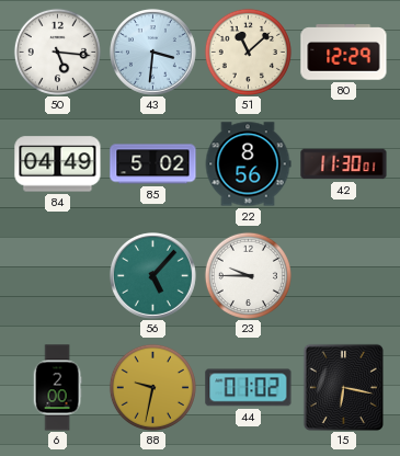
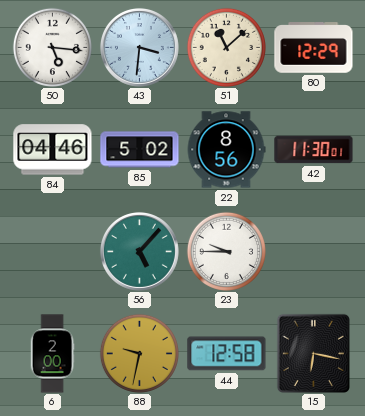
84: 04:49 -> 04:46 (53, 150)
44: 01:02 -> 12:58 (227, 354)
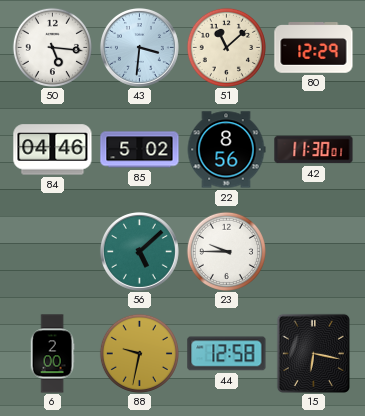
56: 5:07 -> 5:08 (139, 251)
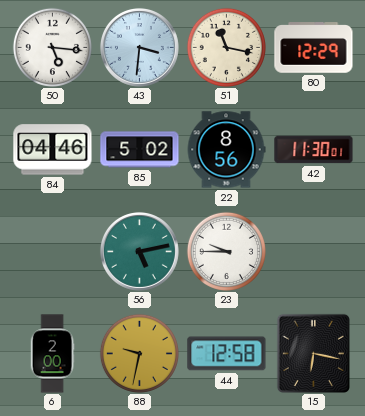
51: 11:08 -> 11:17 (226, 47)
56: 5:08 -> 5:13 (139, 251)
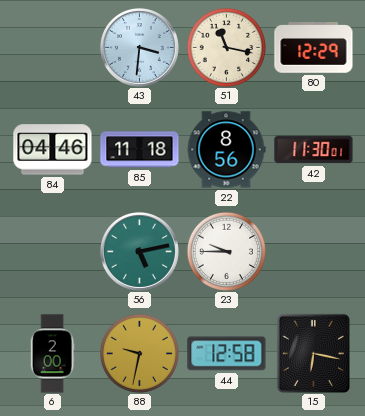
50: 5:16 -> none (52, 47)
85: 5:02 -> 11:18 (140, 150)
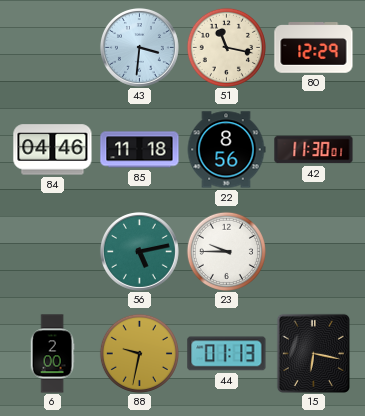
44: 12:58 -> 01:13 (227, 354)
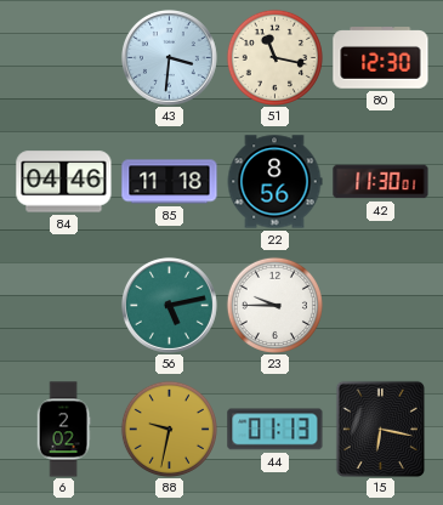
80: 12:29 -> 12:30 (381, 58)
6: 2:00 -> 2:02 (63, 430)
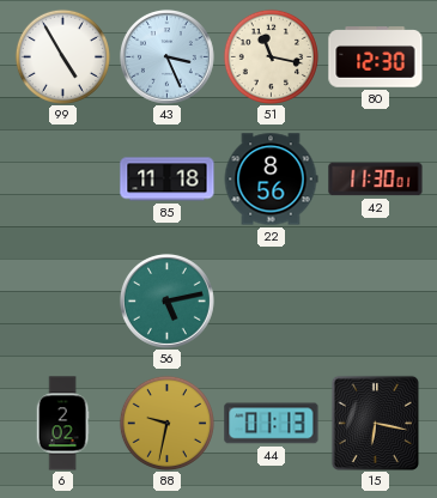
99: none -> 4:55 (62, 56)
43: 3:31 -> 3:26 (166, 56)
84: 04:46 -> none (64, 182)
23: 9:45 -> none (274, 305)
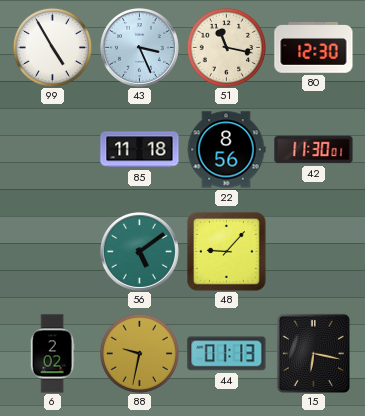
56: 5:13 -> 5:09 (139, 251)
48: none -> 9:07 (227, 252)
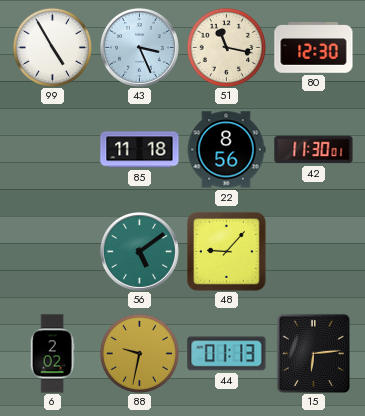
15: 6:17 -> 6:14 (313, 353)
